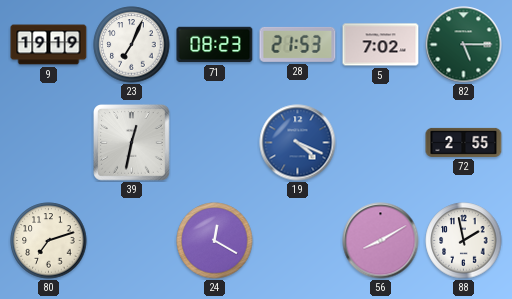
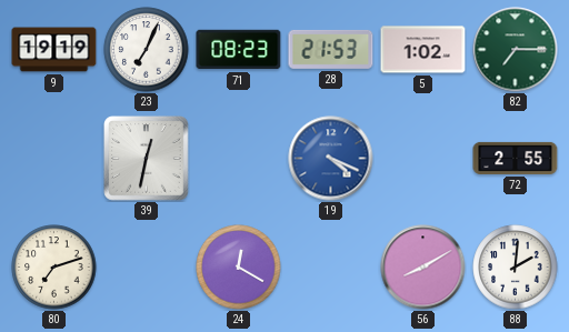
5: 7:02 -> 1:02 (423, 50)
82: 5:15 -> 7:15 (516, 50)
88: 1:58 -> 2:01 (516, 268)
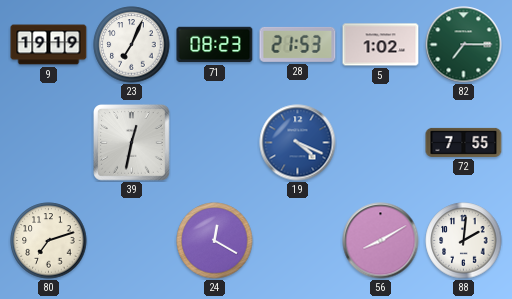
72: 2:55 -> 7:55 (464, 142)
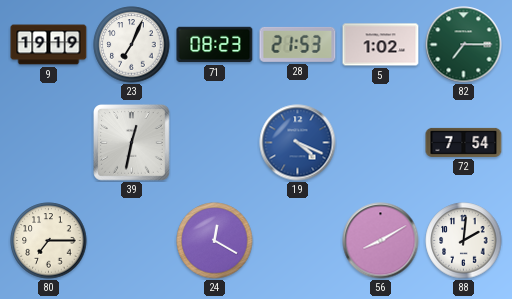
72: 7:55 -> 7:54 (464, 142)
80: 7:12 -> 7:15 (49, 241)
